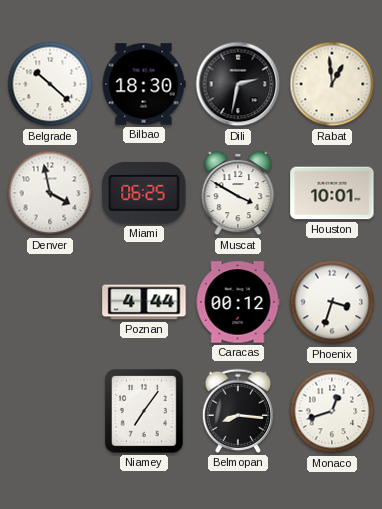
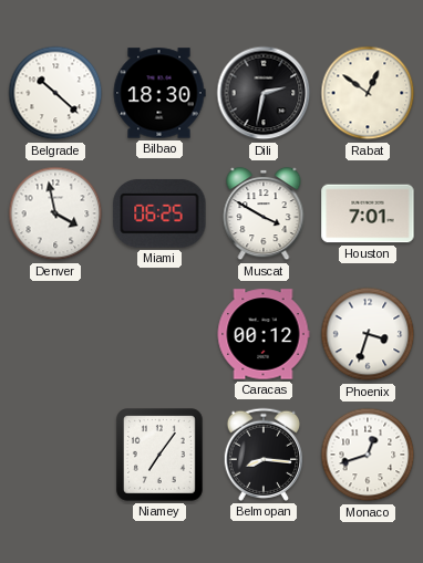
Rabat: 12:59 -> 12:51 (368, 93)
Houston: 10:01 -> 7:01 (368, 213)
Poznan: 4:44 -> none (144, 302)
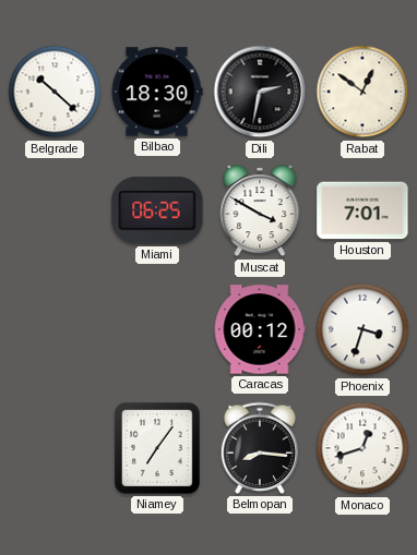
Denver: 3:58 -> none (55, 213)
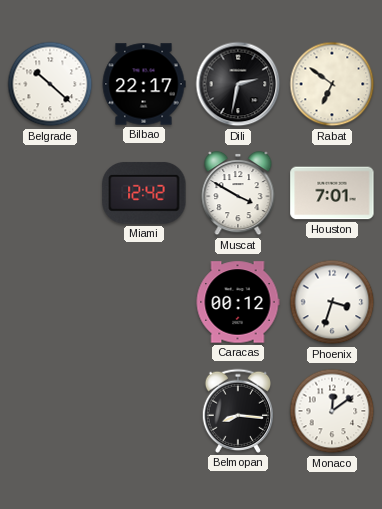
Bilbao: 18:30 -> 22:17 (144, 84)
Rabat: 12:51 -> 6:51 (332, 84)
Miami: 06:25 -> 12:42 (144, 193)
Niamey: 7:06 -> none (158, 449)
Monaco: 12:42 -> 12:09 (332, 411)
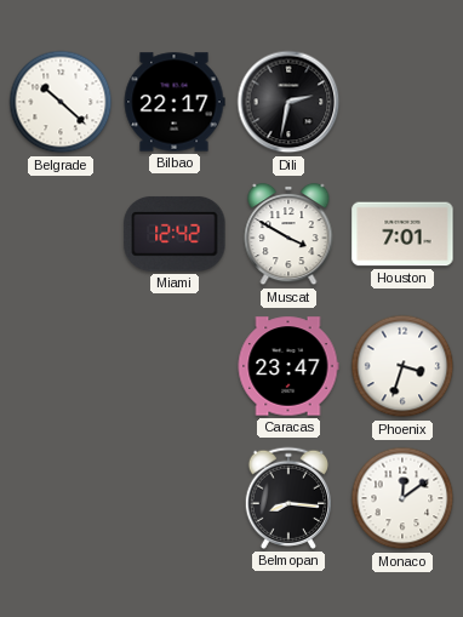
Rabat: 6:51 -> none (332, 84)
Caracas: 00:12 -> 23:47 (288, 366)
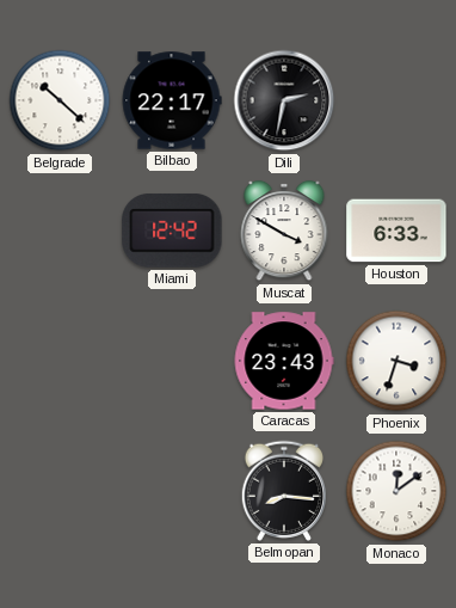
Houston: 7:01 -> 6:33 (396, 231)
Caracas: 23:47 -> 23:43 (284, 361)
